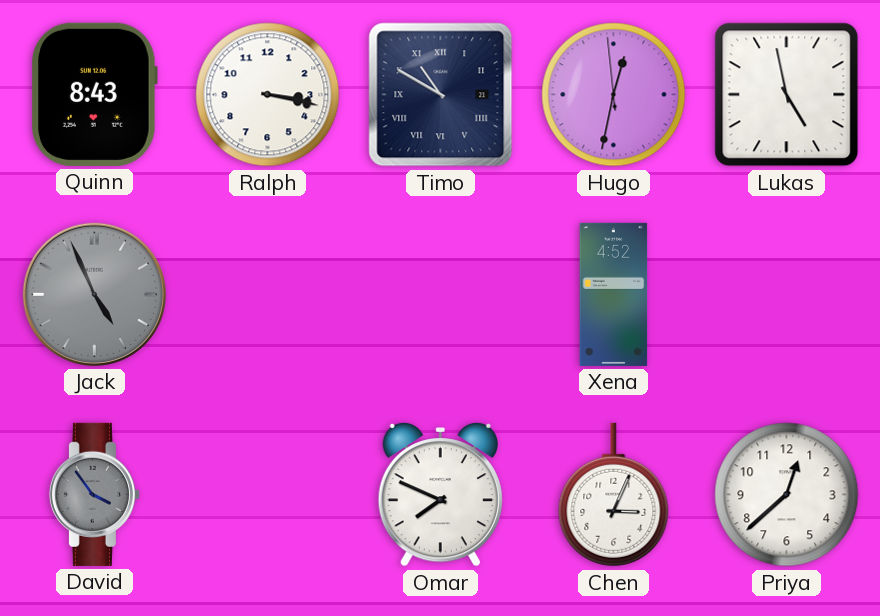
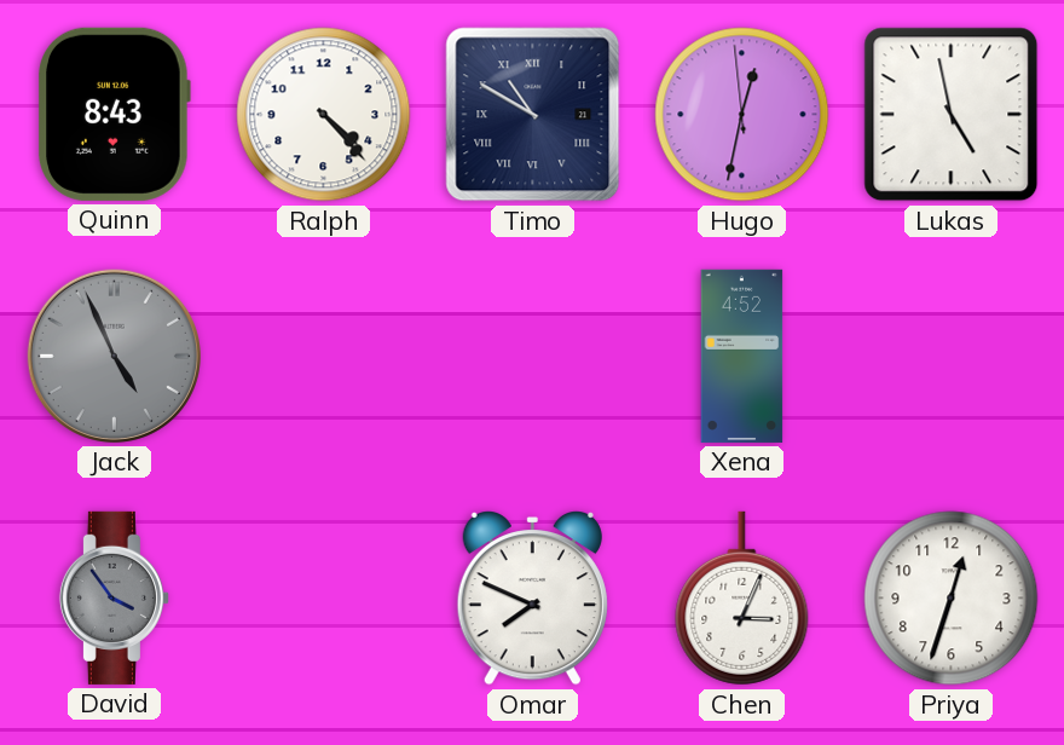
Ralph: 3:17 -> 4:23 (324, 115)
Priya: 12:38 -> 12:33 (952, 599)
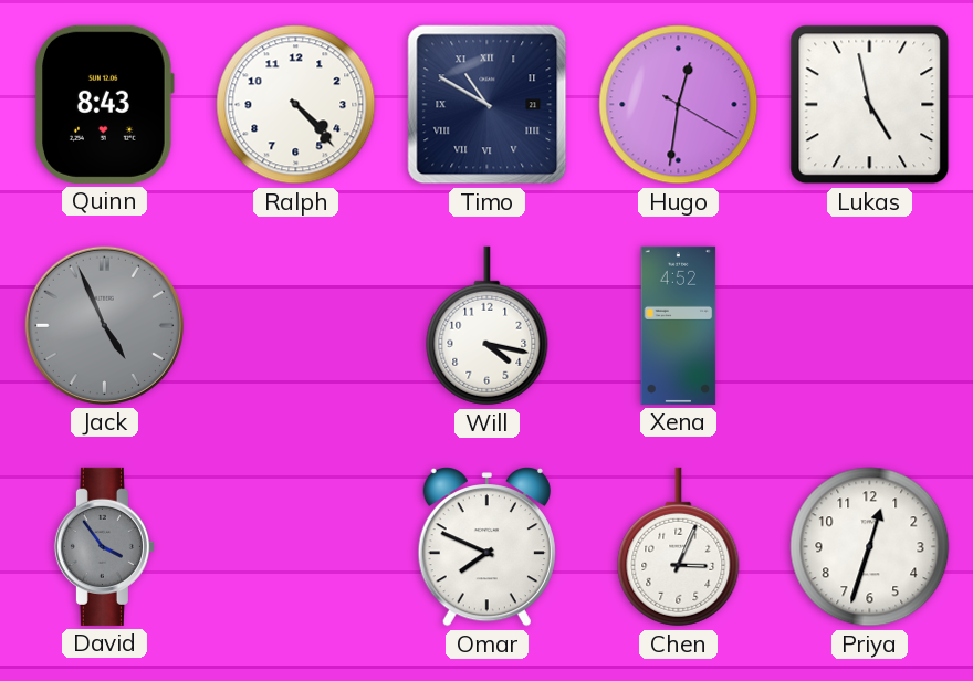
Hugo: 12:31:59 -> 12:31:20 (679, 105)
Will: none -> 4:17 (488, 326)
